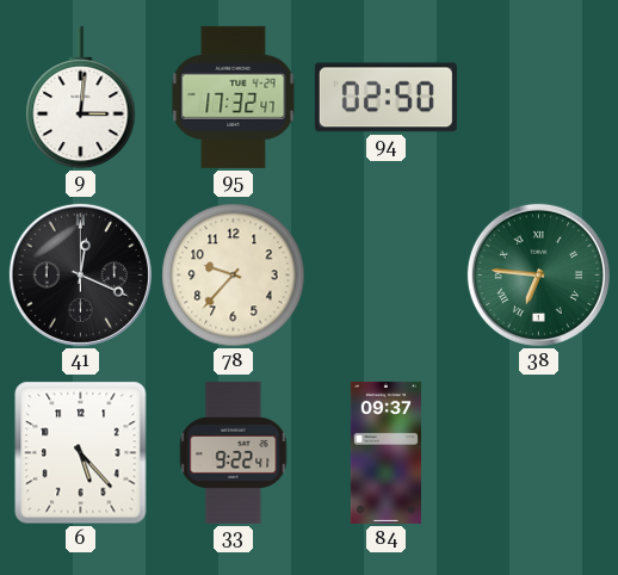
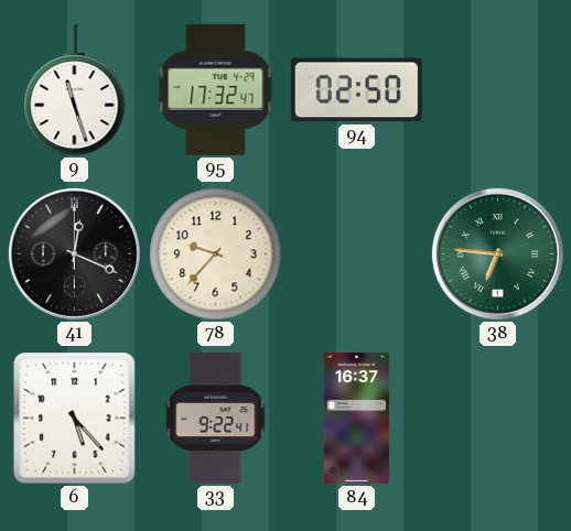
9: 3:01 -> 11:27 (75, 90)
84: 09:37 -> 16:37 (356, 418)
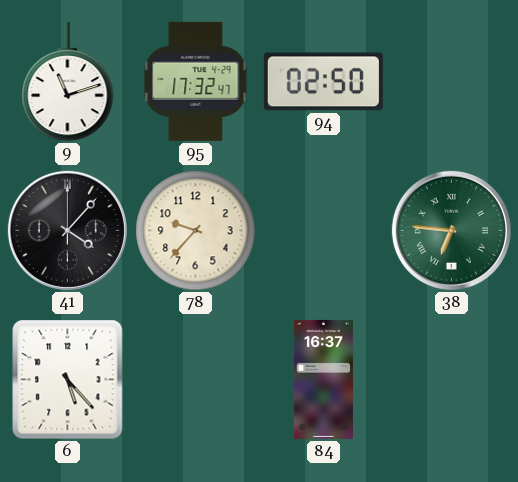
9: 11:27 -> 11:12 (68, 82)
41: 12:19 -> 4:07 (67, 230)
33: 9:22 -> none (216, 418)
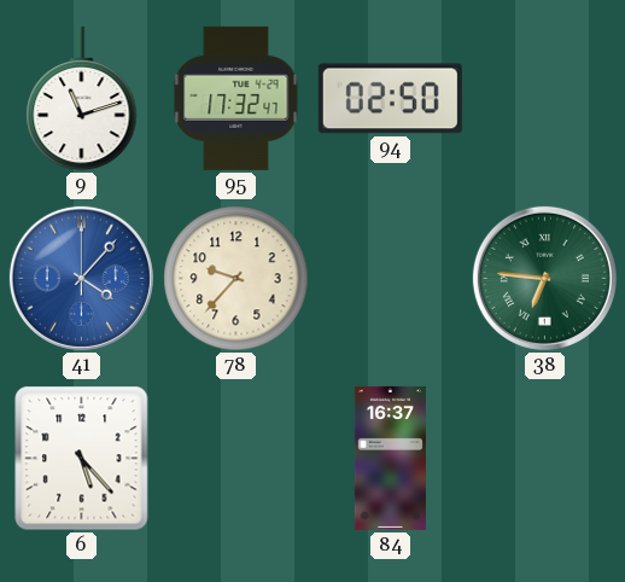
41 dial: black -> blue (81, 278)
